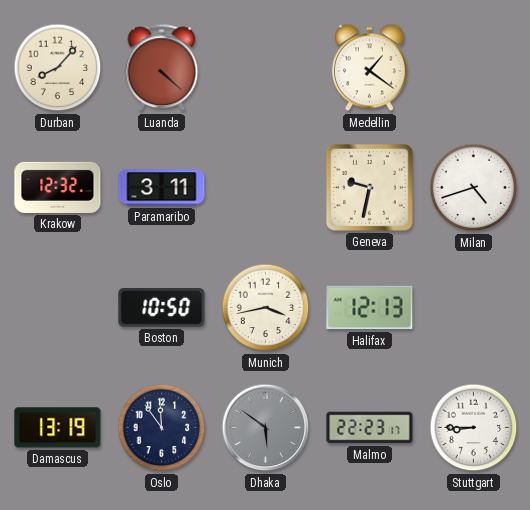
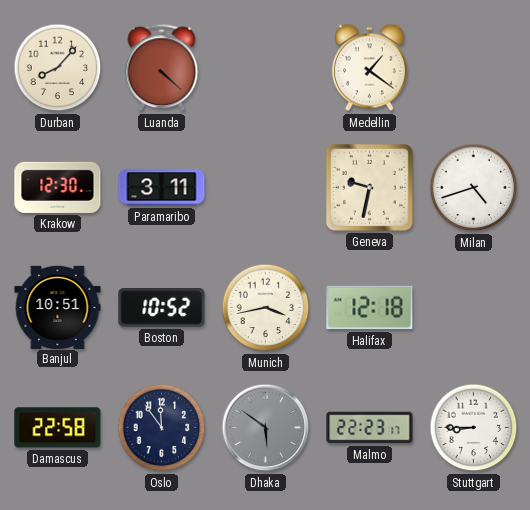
Krakow: 12:32 -> 12:30 (58, 187)
Banjul: none -> 10:51 (58, 307)
Boston: 10:50 -> 10:52 (162, 308)
Halifax: 12:13 -> 12:18 (370, 308)
Damascus: 13:19 -> 22:58 (58, 428)
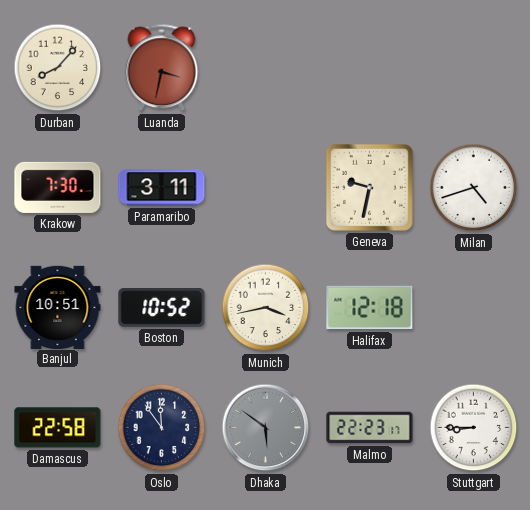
Luanda: 4:22 -> 3:32 (162, 68)
Medellin: 1:21 -> none (369, 68)
Krakow: 12:30 -> 7:30 (58, 187)
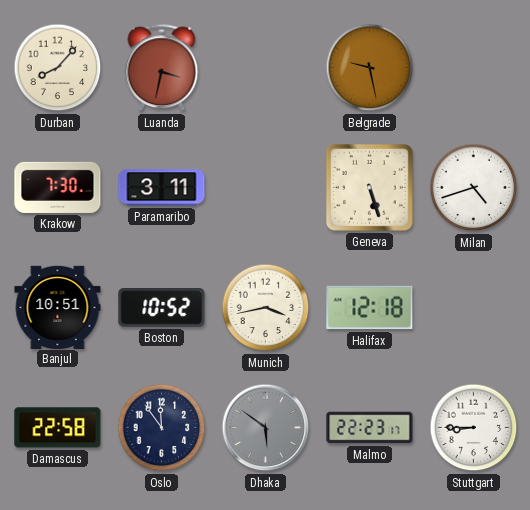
Belgrade: none -> 9:28 (370, 68)
Geneva: 9:32 -> 5:27 (369, 187)
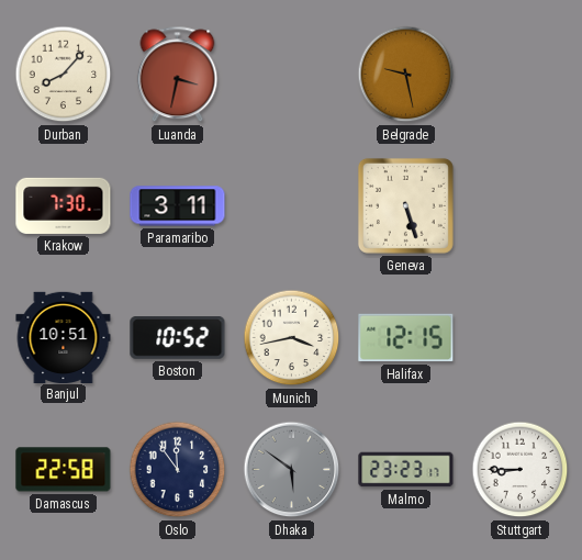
Milan: 4:42 -> none (474, 188)
Halifax: 12:18 -> 12:15 (406, 338)
Malmo: 22:23 -> 23:23 (406, 470)
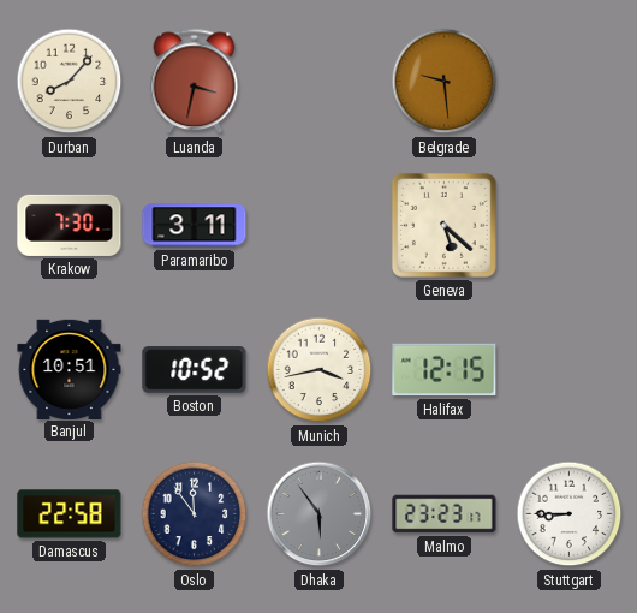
Belgrade: 9:28 -> 9:29 (445, 82)
Geneva: 5:27 -> 5:22 (443, 225)
Dhaka: 5:51 -> 5:54 (320, 514)
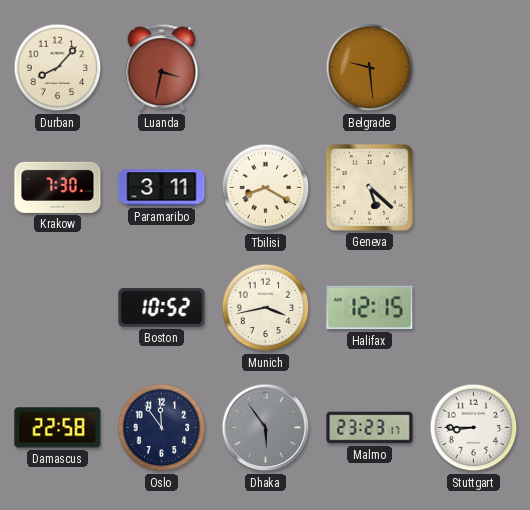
Tbilisi: none -> 8:20 (266, 188)
Banjul: 10:51 -> none (70, 369)
